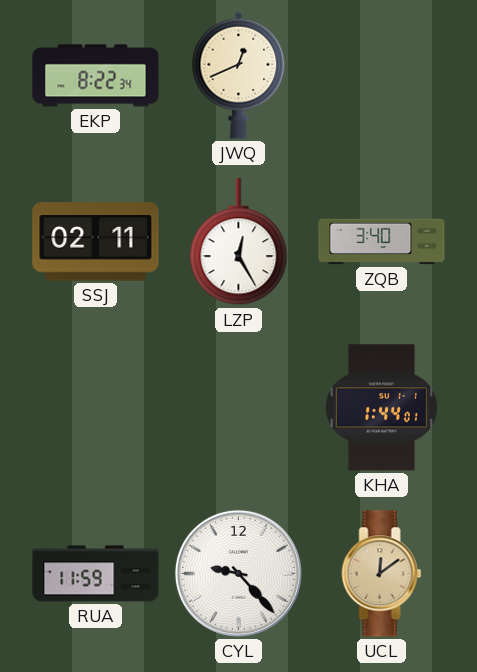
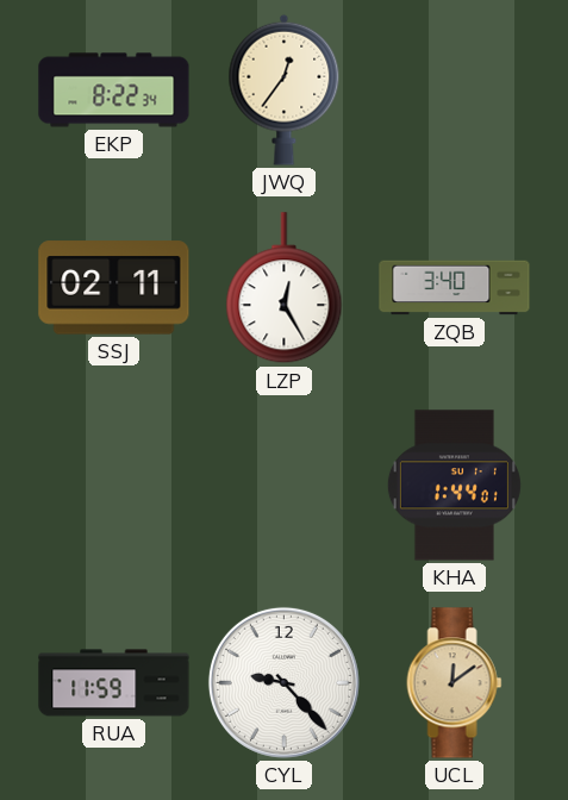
JWQ: 12:41 -> 12:36 (285, 89)
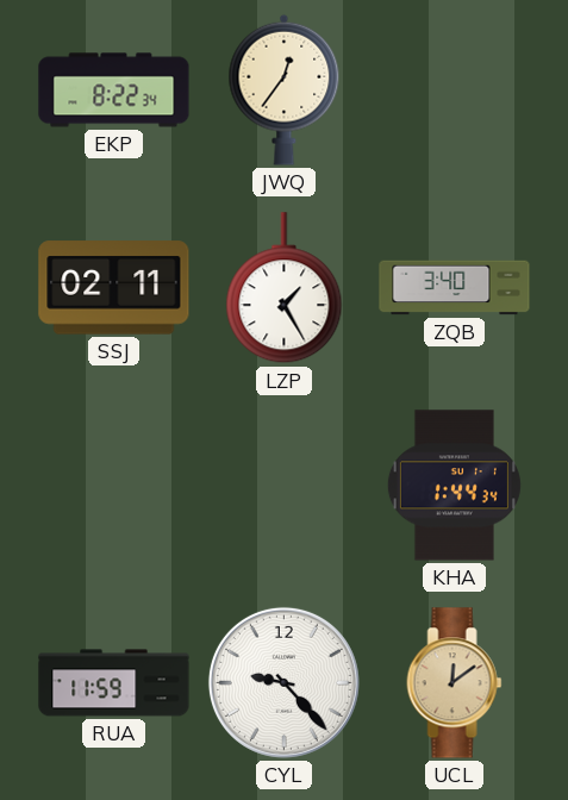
LZP: 12:25 -> 1:25 (285, 288)
KHA: 1:44:01 -> 1:44:34 (454, 486)
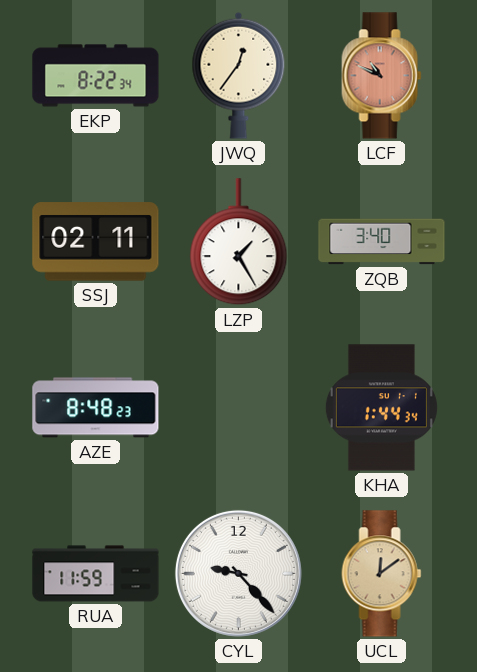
LCF: none -> 10:49 (382, 76)
AZE: none -> 8:48 (96, 408)
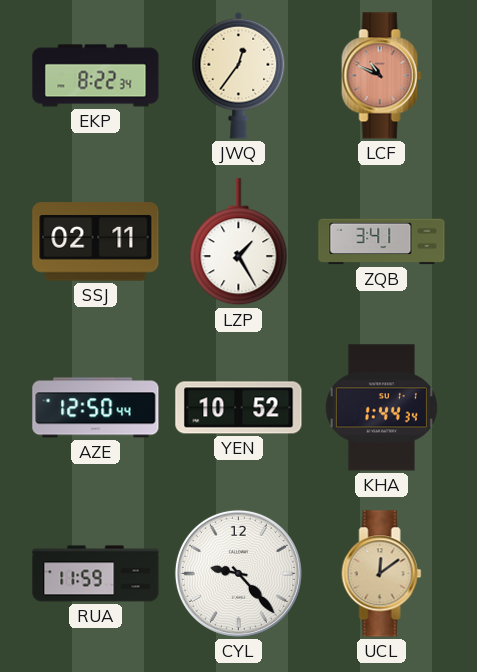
ZQB: 3:40 -> 3:41 (382, 242)
AZE: 8:48 -> 12:50 (96, 408)
YEN: none -> 10:52 (239, 408)
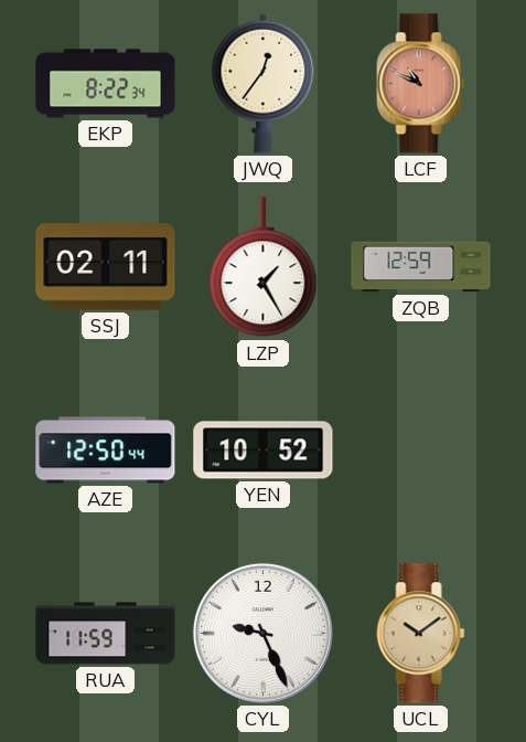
ZQB: 3:41 -> 12:59 (421, 267)
KHA: 1:44 -> none (381, 408)
CYL: 9:23 -> 9:26 (262, 633)
UCL: 12:09 -> 10:09 (421, 634)
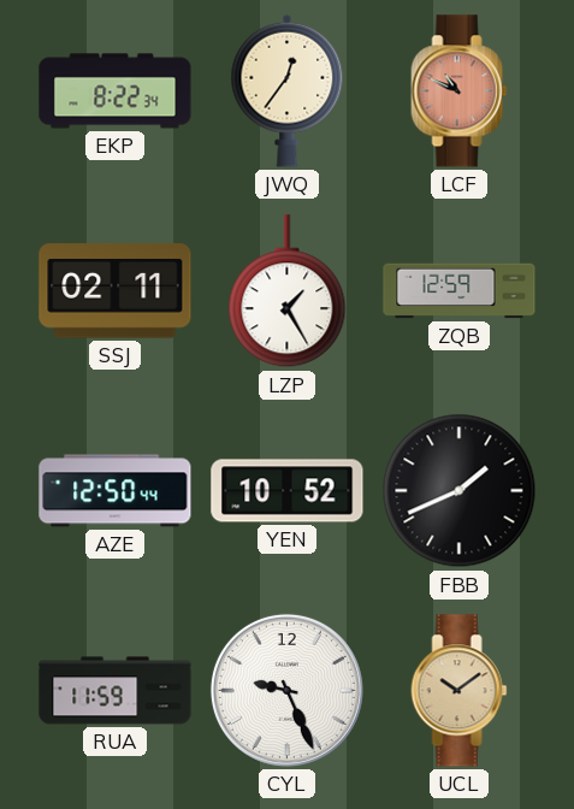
FBB: none -> 1:41 (460, 491)
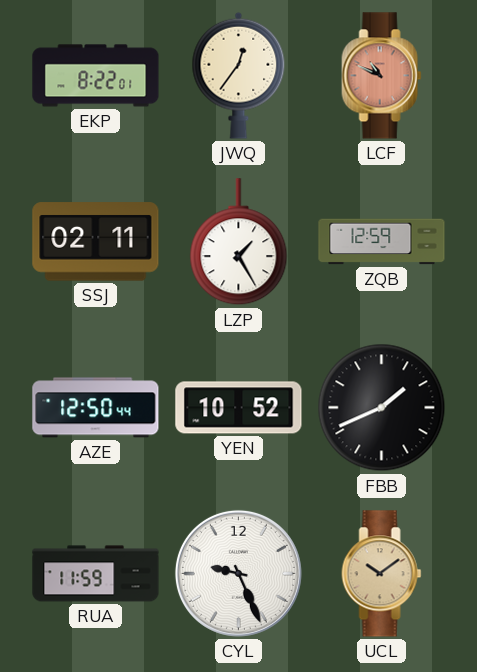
EKP: 8:22:34 -> 8:22:01 (96, 76)
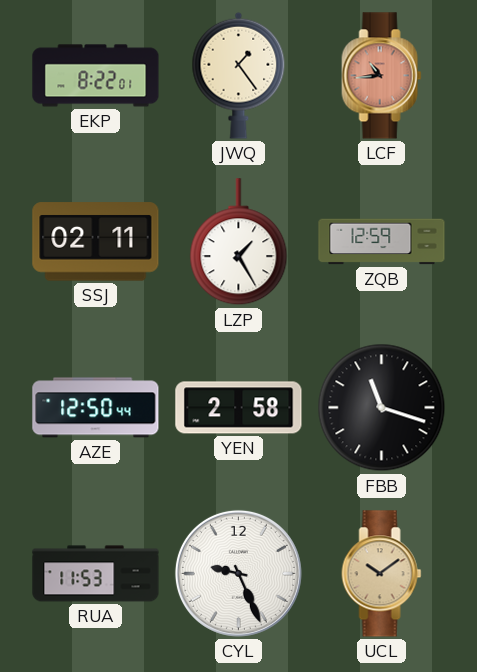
JWQ: 12:36 -> 1:24 (239, 75)
LCF: 10:49 -> 10:44 (382, 76)
YEN: 10:52 -> 2:58 (239, 408)
FBB: 1:41 -> 11:18 (382, 408)
RUA: 11:59 -> 11:53 (96, 574)
